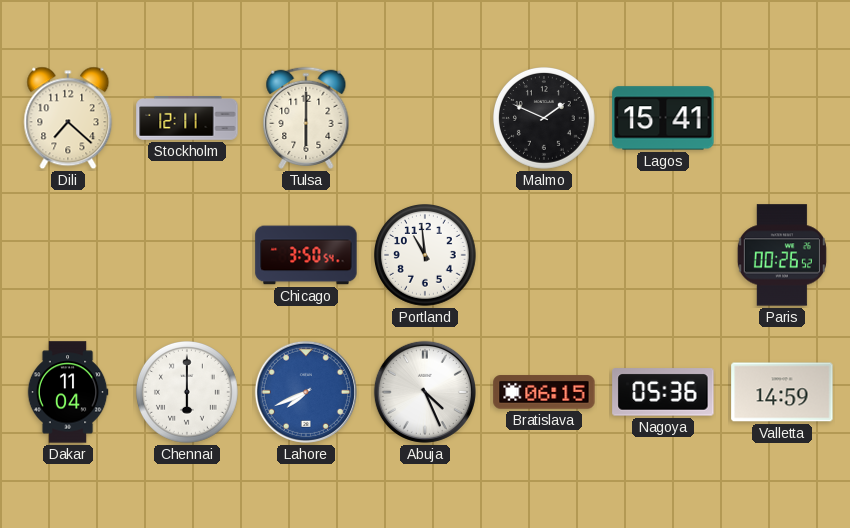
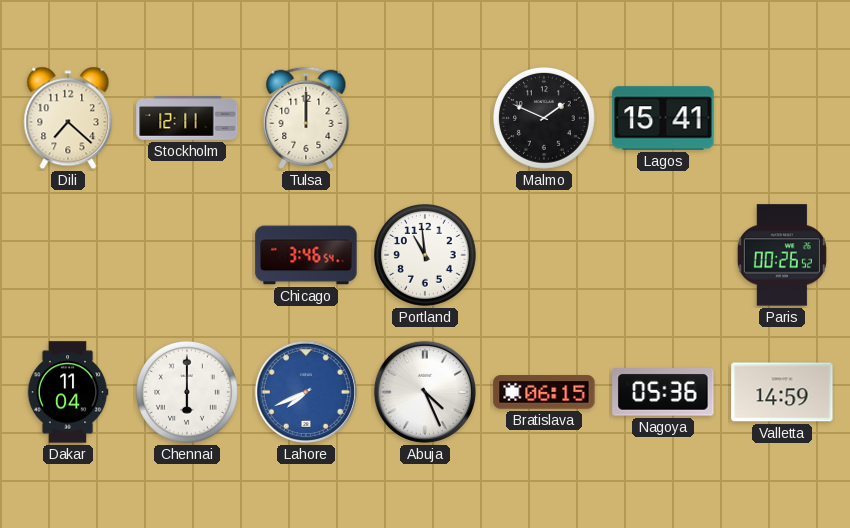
Tulsa: 6:00 -> 12:00 (306, 118)
Chicago: 3:50 -> 3:46 (306, 255)
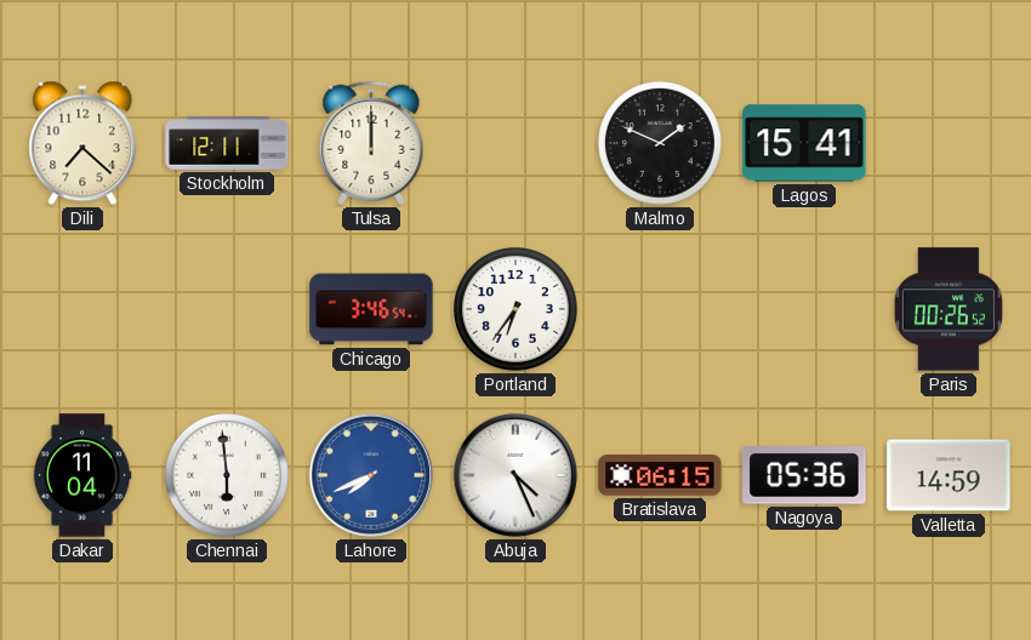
Portland: 10:59 -> 6:36 (517, 310)
Chennai: 6:00 -> 5:59 (228, 476)
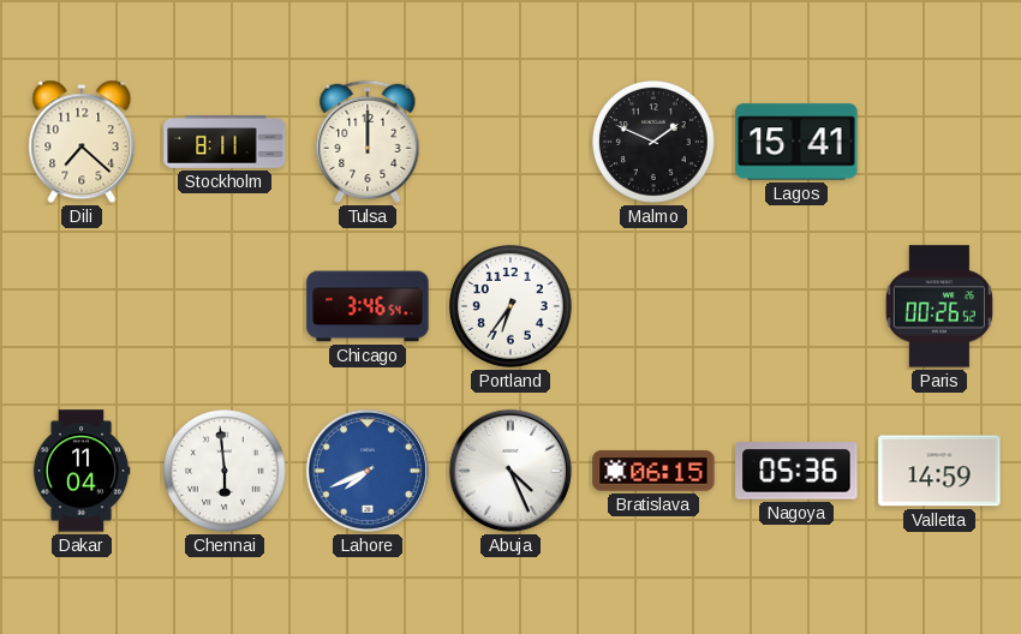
Stockholm: 12:11 -> 8:11 (225, 143)
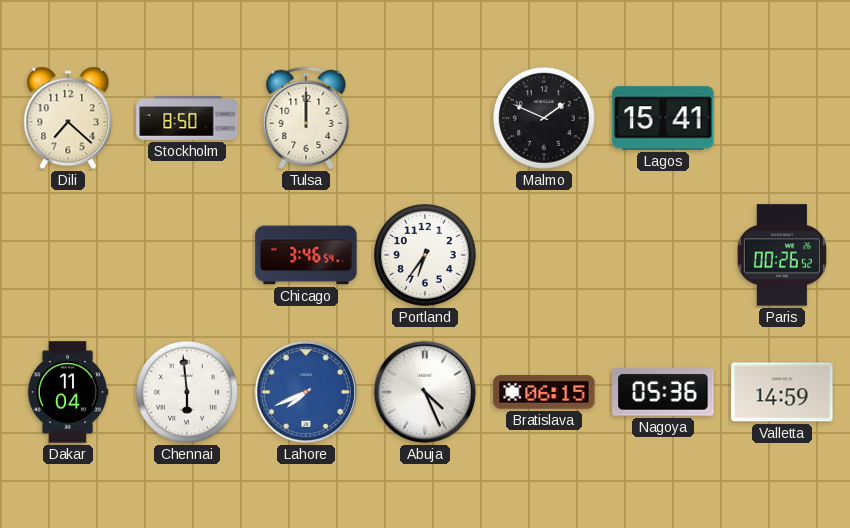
Stockholm: 8:11 -> 8:50 (187, 119)
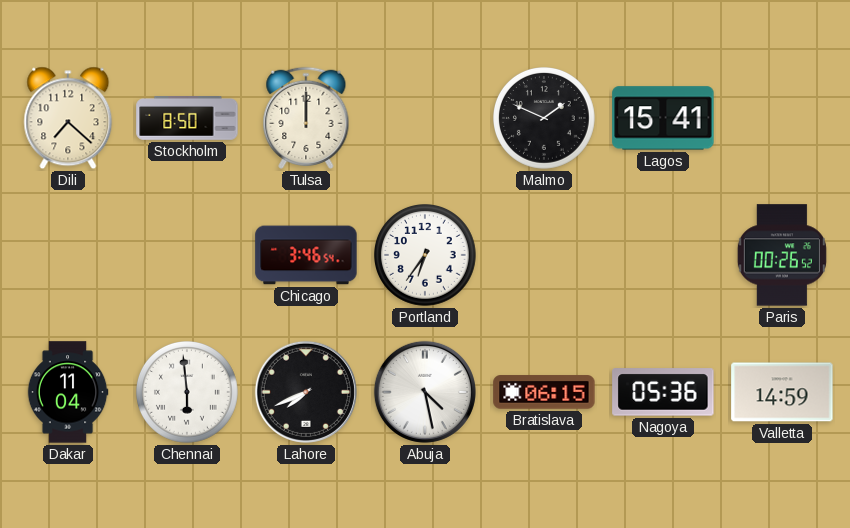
Lahore dial: blue -> black (306, 392)
Abuja: 4:26 -> 4:28 (425, 392)
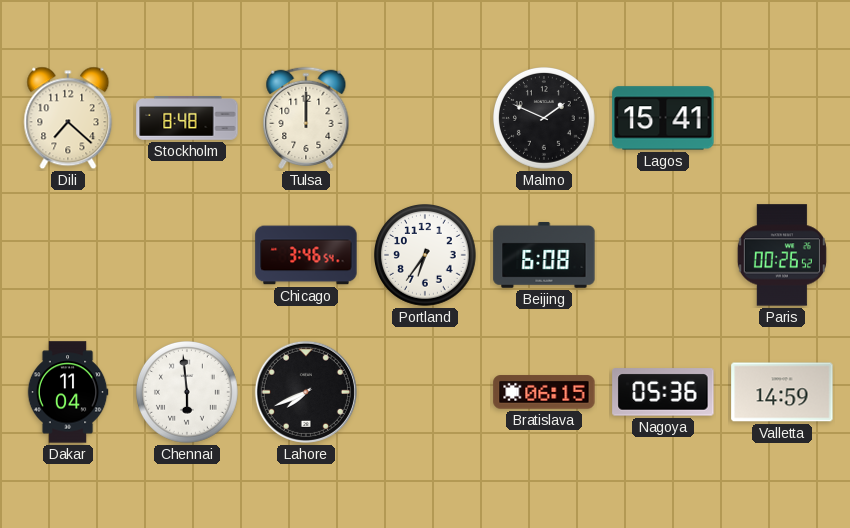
Stockholm: 8:50 -> 8:48 (187, 119)
Beijing: none -> 6:08 (544, 255)
Abuja: 4:28 -> none (425, 392)
